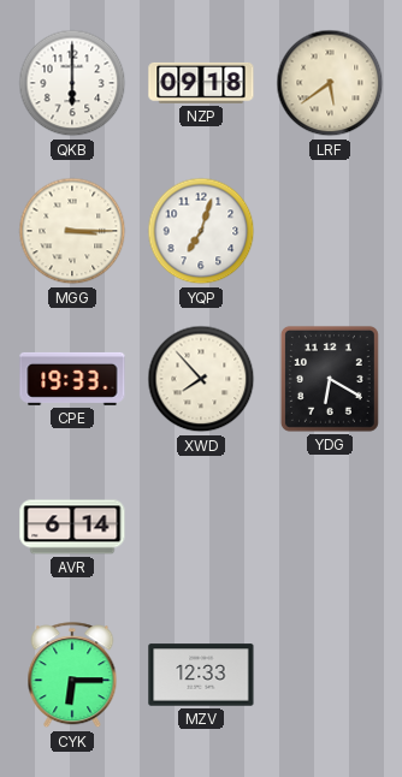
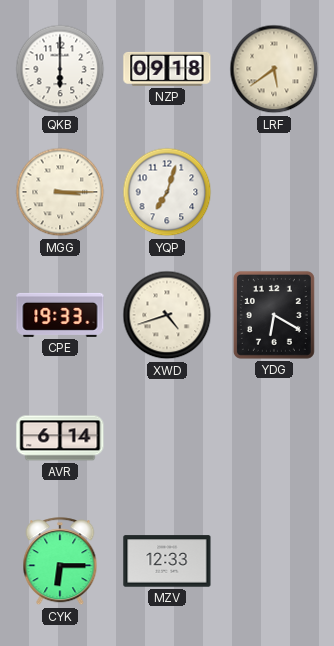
XWD: 7:53 -> 4:42 (167, 315)
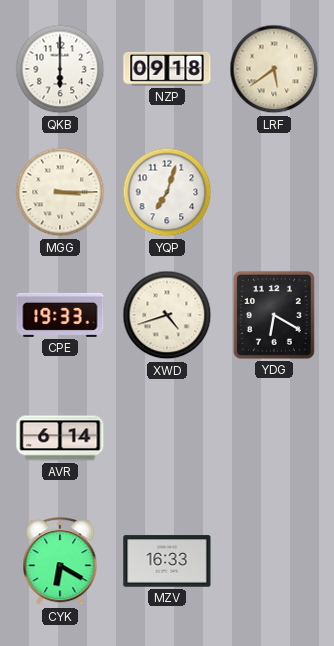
CYK: 6:15 -> 6:20 (60, 562)
MZV: 12:33 -> 16:33 (167, 561)
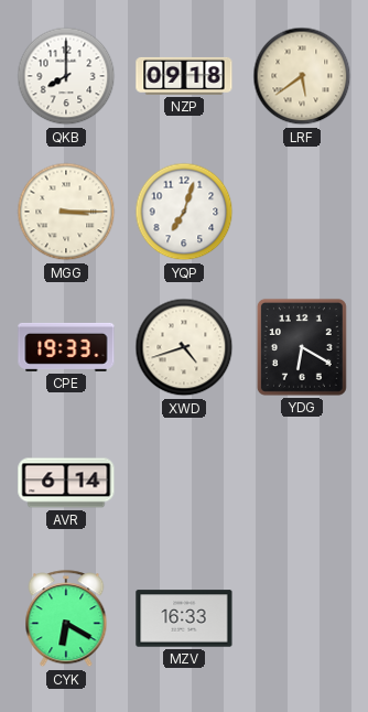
QKB: 6:00 -> 8:00 (66, 76)
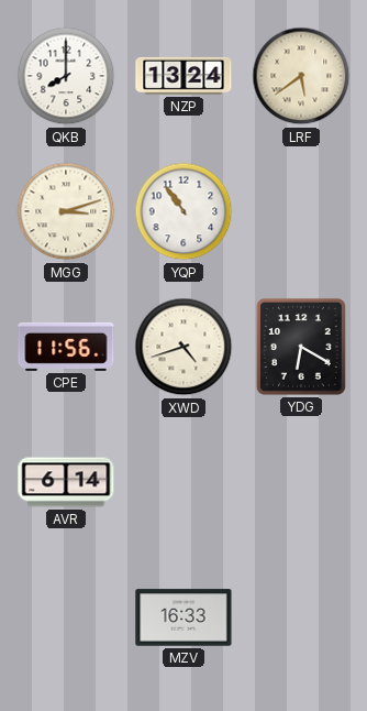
NZP: 09:18 -> 13:24 (183, 76)
MGG: 3:15 -> 3:12 (66, 211)
YQP: 7:03 -> 10:54 (183, 211)
CPE: 19:33 -> 11:56 (66, 347)
CYK: 6:20 -> none (66, 619)
